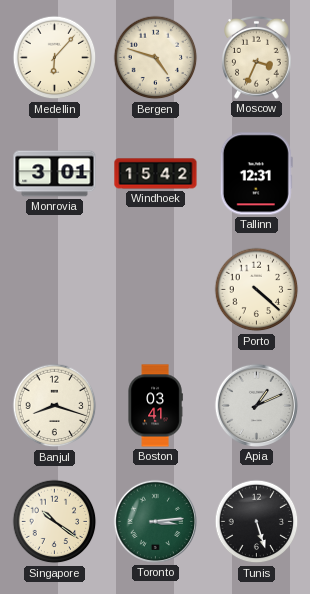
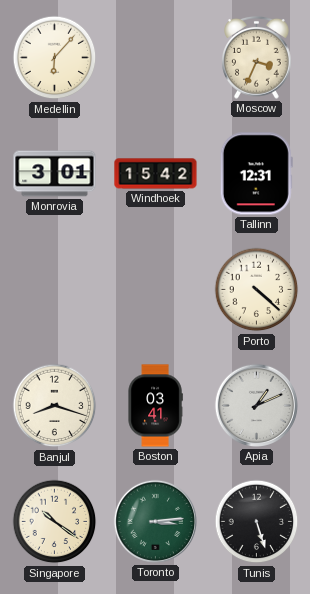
Bergen: 4:48 -> none (156, 58)
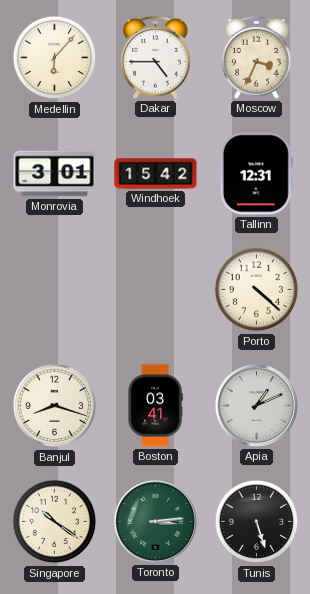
Dakar: none -> 4:45 (156, 57)
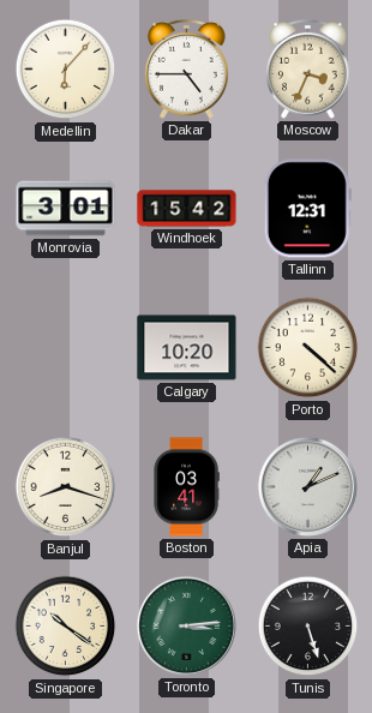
Calgary: none -> 10:20 (187, 348)
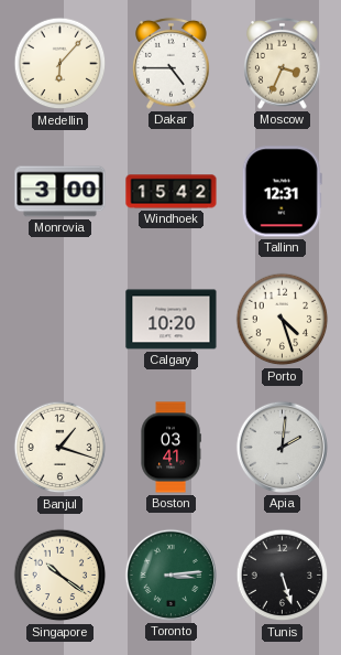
Monrovia: 3:01 -> 3:00 (61, 192)
Porto: 4:22 -> 4:27 (283, 320)
Banjul: 8:18 -> 1:18 (61, 448)
Apia: 1:11 -> 2:01 (282, 447)
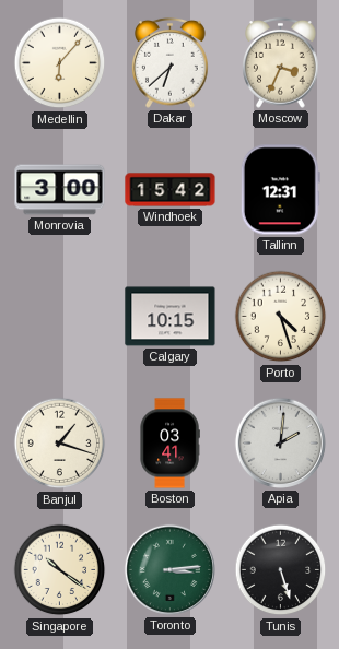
Dakar: 4:45 -> 6:38 (171, 62)
Calgary: 10:20 -> 10:15 (171, 317)
